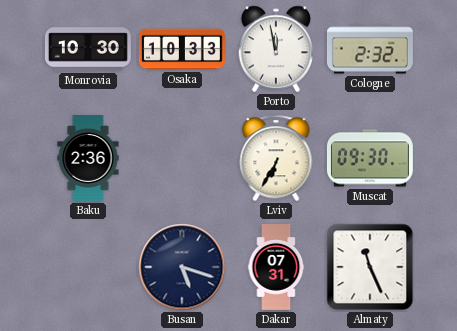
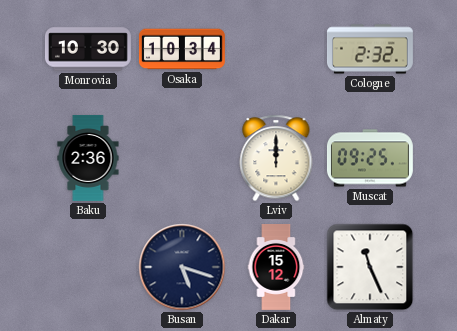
Osaka: 10:33 -> 10:34 (182, 49)
Porto: 11:58 -> none (276, 49)
Lviv: 6:35 -> 12:00 (276, 158)
Muscat: 09:30 -> 09:25 (370, 158)
Dakar: 07:31 -> 15:12 (276, 268)
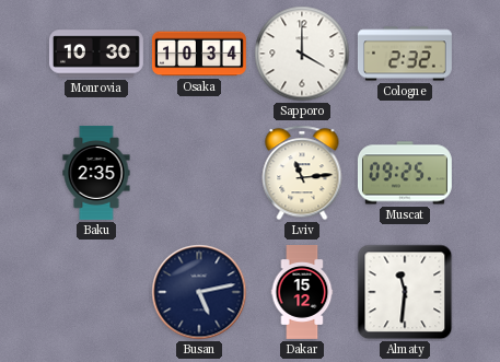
Sapporo: none -> 4:00 (302, 54)
Baku: 2:36 -> 2:35 (96, 173)
Lviv: 12:00 -> 11:14 (302, 173)
Busan: 5:18 -> 5:13 (199, 292)
Almaty: 11:26 -> 11:31 (405, 292)
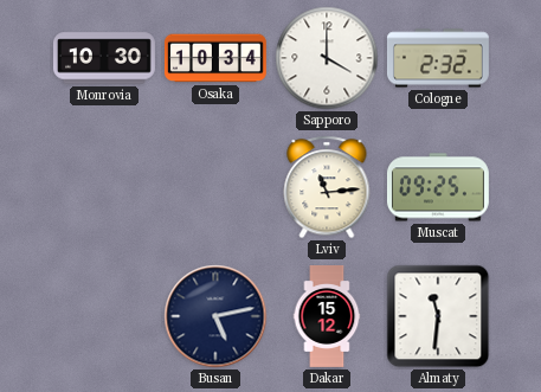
Baku: 2:35 -> none (96, 173)
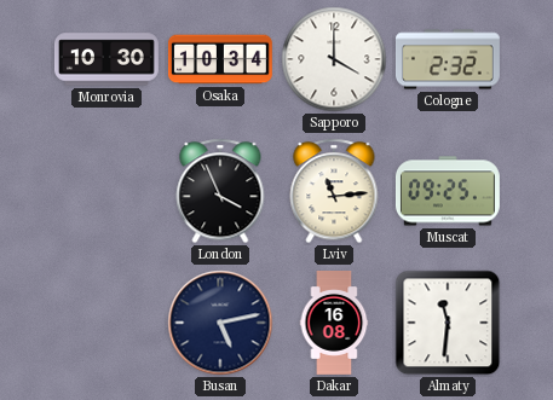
London: none -> 3:56 (220, 191)
Dakar: 15:12 -> 16:08 (334, 324)
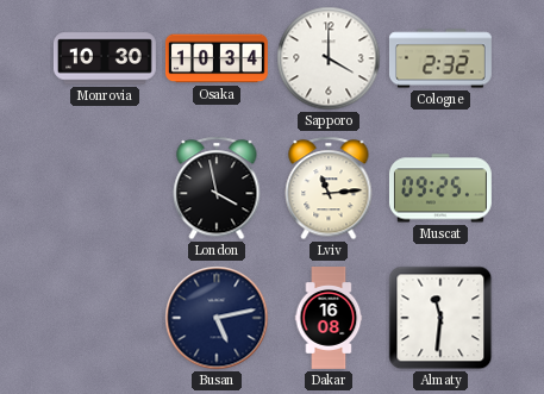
London: 3:56 -> 3:58 (217, 188)
